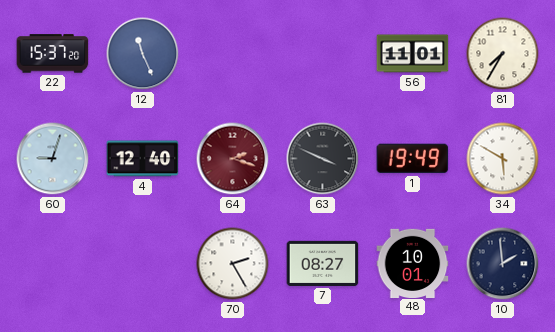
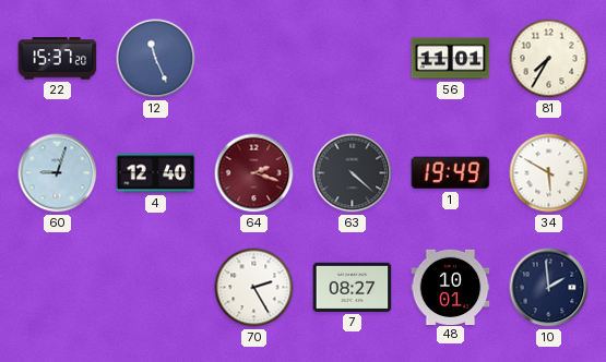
63: 3:49 -> 4:22 (353, 173)
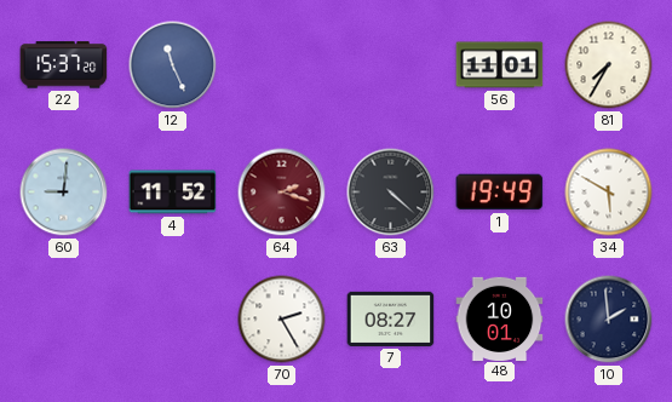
60: 9:03 -> 9:01 (64, 193)
4: 12:40 -> 11:52 (173, 193)
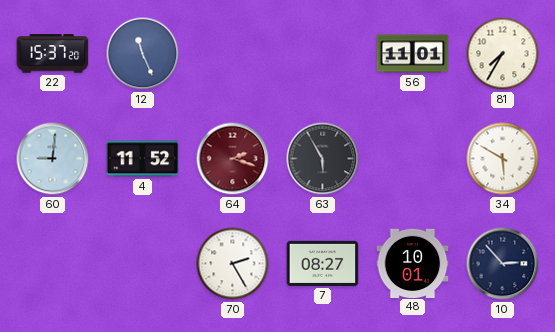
63: 4:22 -> 5:55 (323, 159)
1: 19:49 -> none (500, 193)
10: 1:59 -> 2:53 (503, 264)
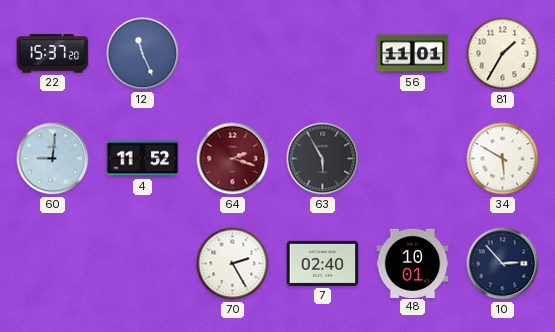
81: 7:35 -> 1:35 (503, 54)
7: 08:27 -> 02:40 (323, 263)
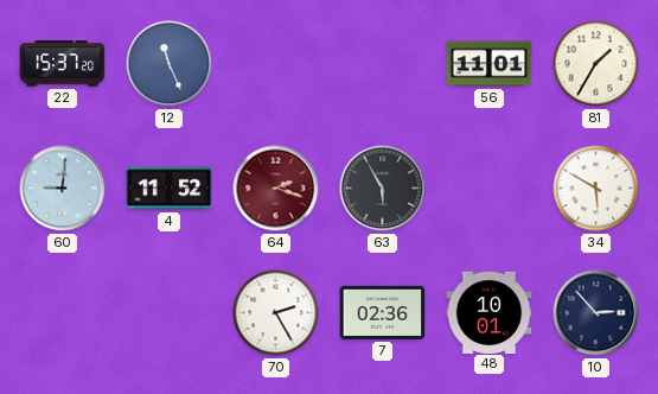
7: 02:40 -> 02:36 (383, 312)
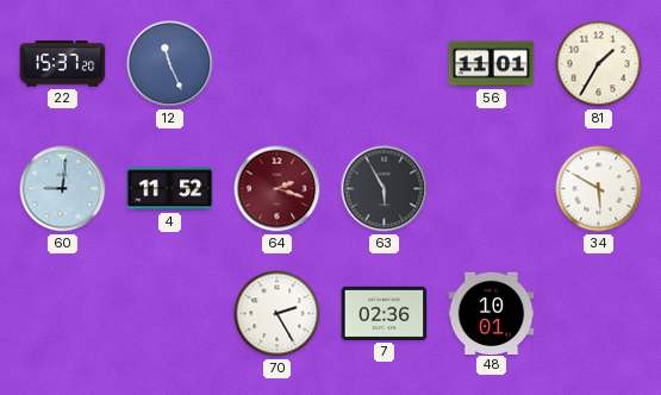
10: 2:53 -> none (596, 313)
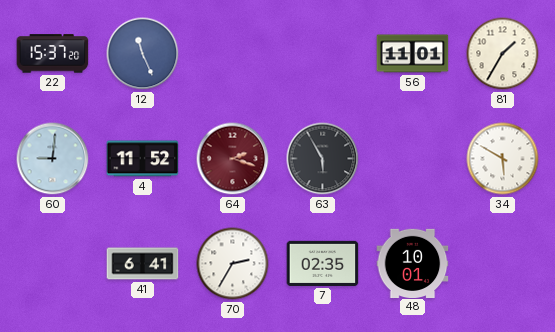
41: none -> 6:41 (143, 264)
70: 2:25 -> 2:35 (233, 264)
7: 02:36 -> 02:35 (323, 263)
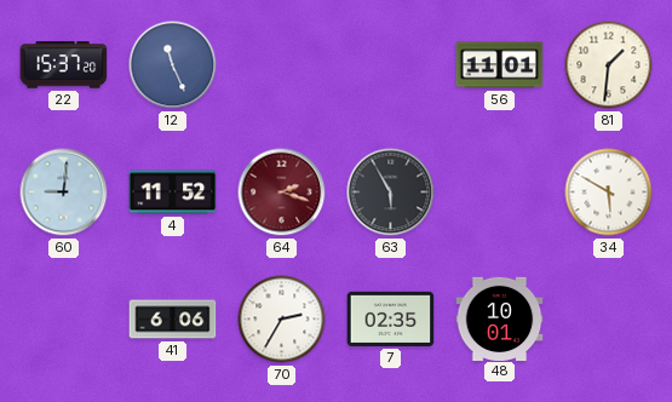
81: 1:35 -> 1:31 (609, 65)
41: 6:41 -> 6:06 (173, 320)
